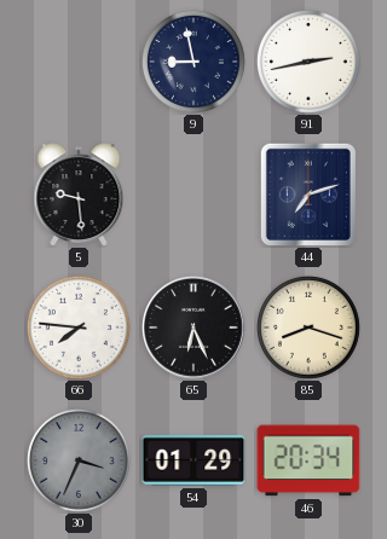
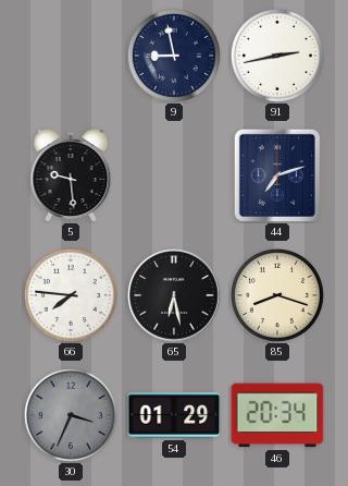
65: 6:26 -> 6:28 (174, 295)
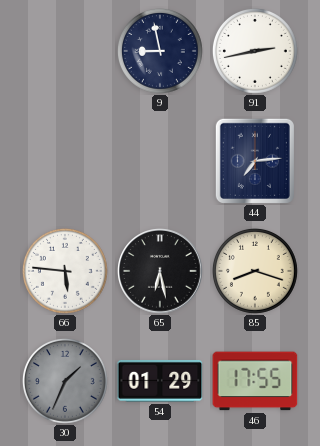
5: 9:29 -> none (71, 175)
44: 7:12 -> 7:14 (255, 161)
66: 7:46 -> 5:46 (65, 271)
30: 3:34 -> 1:34 (65, 381)
46: 20:34 -> 17:55 (255, 381)
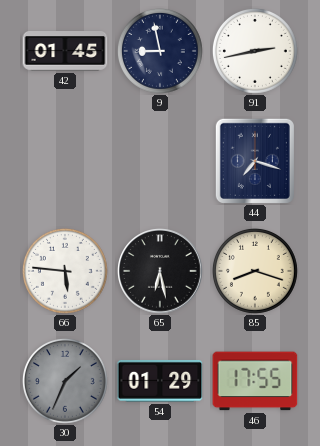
42: none -> 01:45 (65, 51)
44: 7:14 -> 7:18 (255, 161)
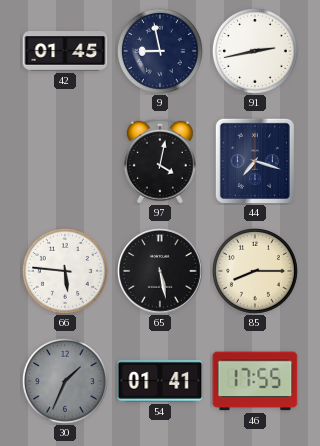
97: none -> 4:02 (160, 161)
65: 6:28 -> 5:28 (160, 271)
85: 8:18 -> 8:15 (255, 271)
54: 01:29 -> 01:41 (160, 381)
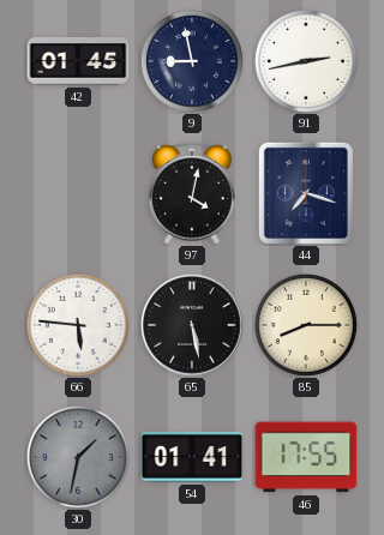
30: 1:34 -> 1:32 (78, 457)
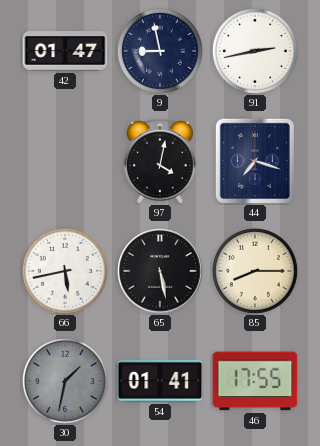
42: 01:45 -> 01:47 (65, 51)
66: 5:46 -> 5:43 (65, 271)
